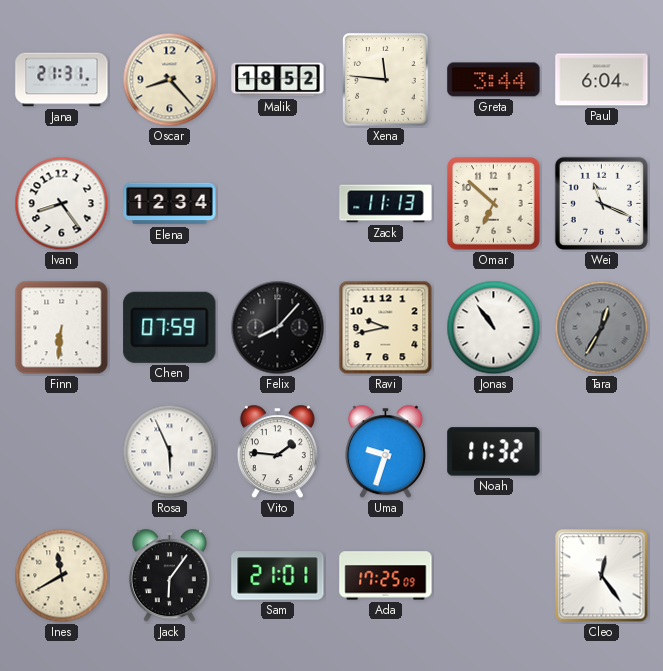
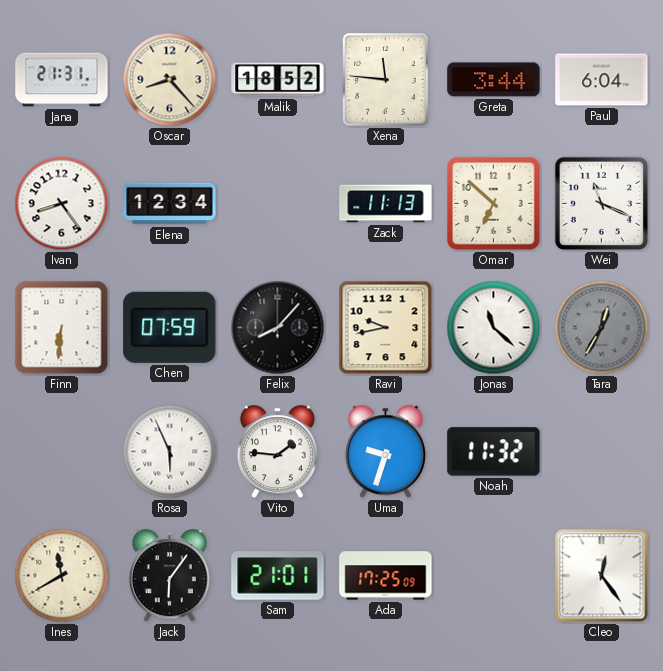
Jonas: 10:54 -> 11:22 (494, 328)
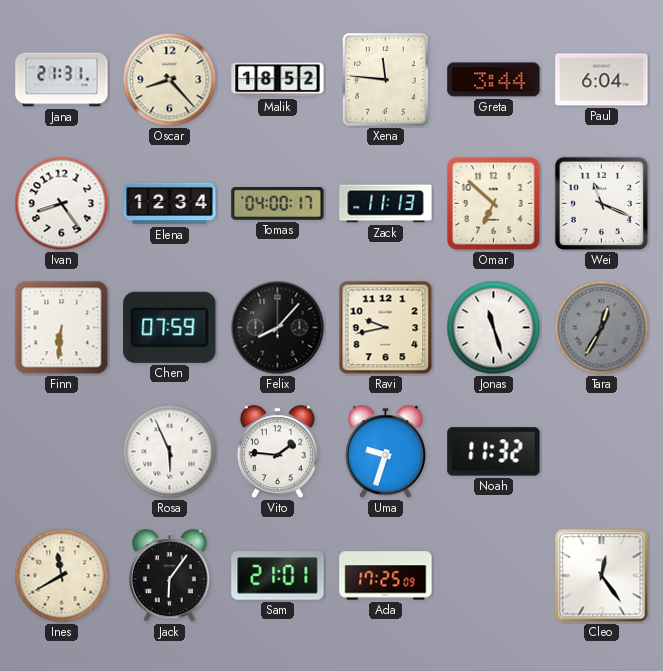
Tomas: none -> 04:00 (278, 204)
Jonas: 11:22 -> 11:27 (494, 328)
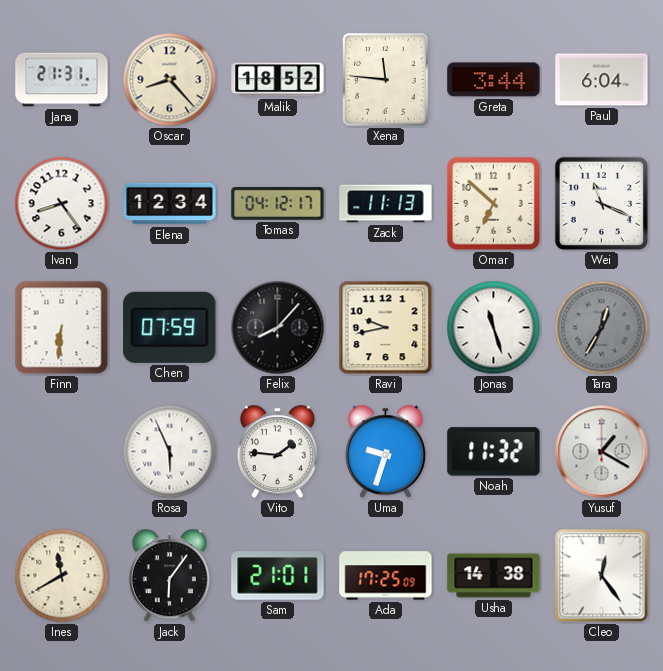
Tomas: 04:00 -> 04:12 (278, 204)
Yusuf: none -> 1:20 (602, 452)
Usha: none -> 14:38 (494, 576)
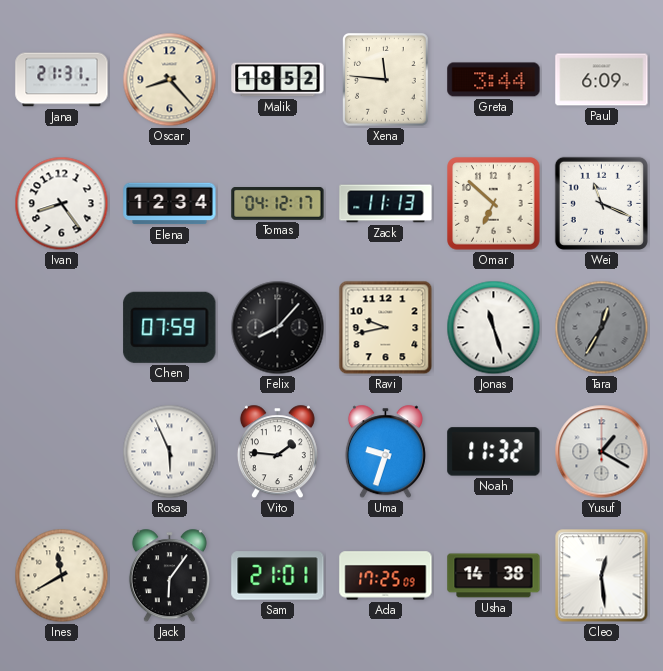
Paul: 6:04 -> 6:09 (602, 80)
Finn: 6:31 -> none (62, 328)
Cleo: 12:24 -> 12:29 (602, 576)
